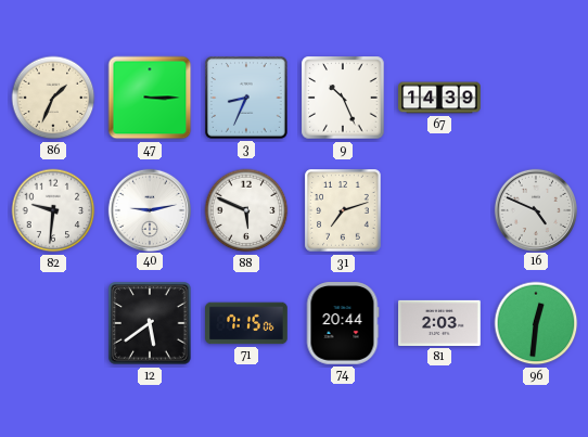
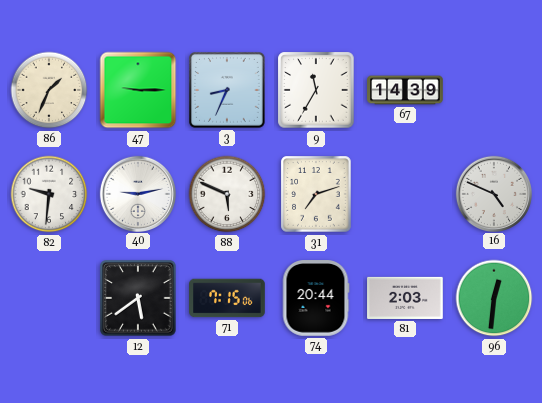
47: 3:15 -> 9:15 (138, 90)
9: 10:26 -> 11:35 (316, 90)
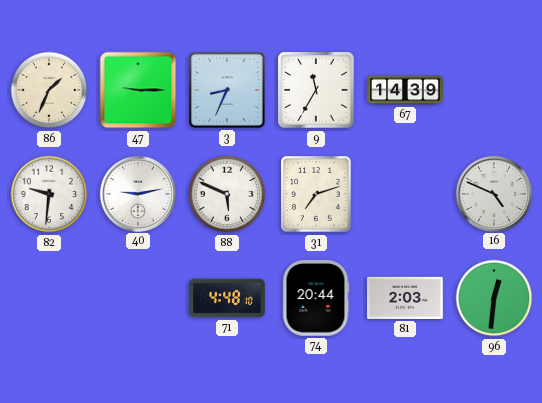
12: 5:39 -> none (138, 298)
71: 7:15 -> 4:48 (227, 298)
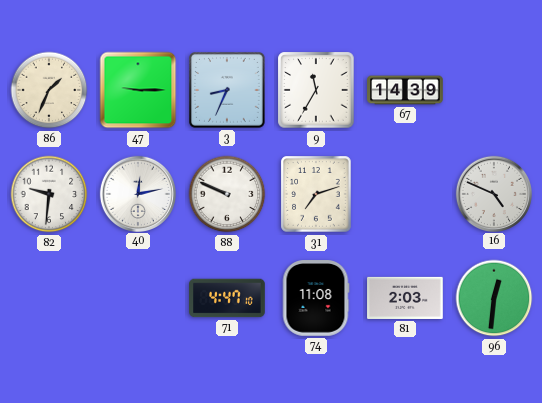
40: 9:13 -> 12:13 (137, 193)
88: 5:49 -> 9:49 (227, 194)
71: 4:48 -> 4:47 (227, 298)
74: 20:44 -> 11:08 (316, 298)
